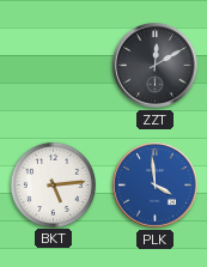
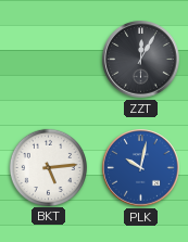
ZZT: 12:10 -> 12:05 (141, 60)
PLK: 3:59 -> 10:02 (141, 168)
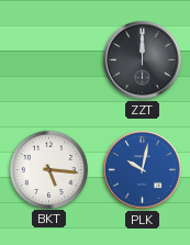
ZZT: 12:05 -> 12:00 (143, 60)
BKT: 5:14 -> 5:16 (48, 169)
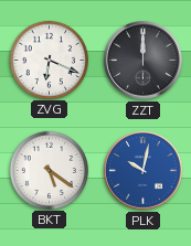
ZVG: none -> 6:19 (49, 60)
BKT: 5:16 -> 5:21 (49, 170)
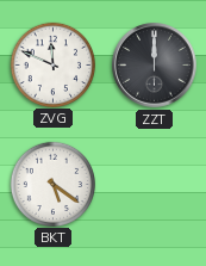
ZVG: 6:19 -> 11:49 (52, 64)
PLK: 10:02 -> none (144, 171)
